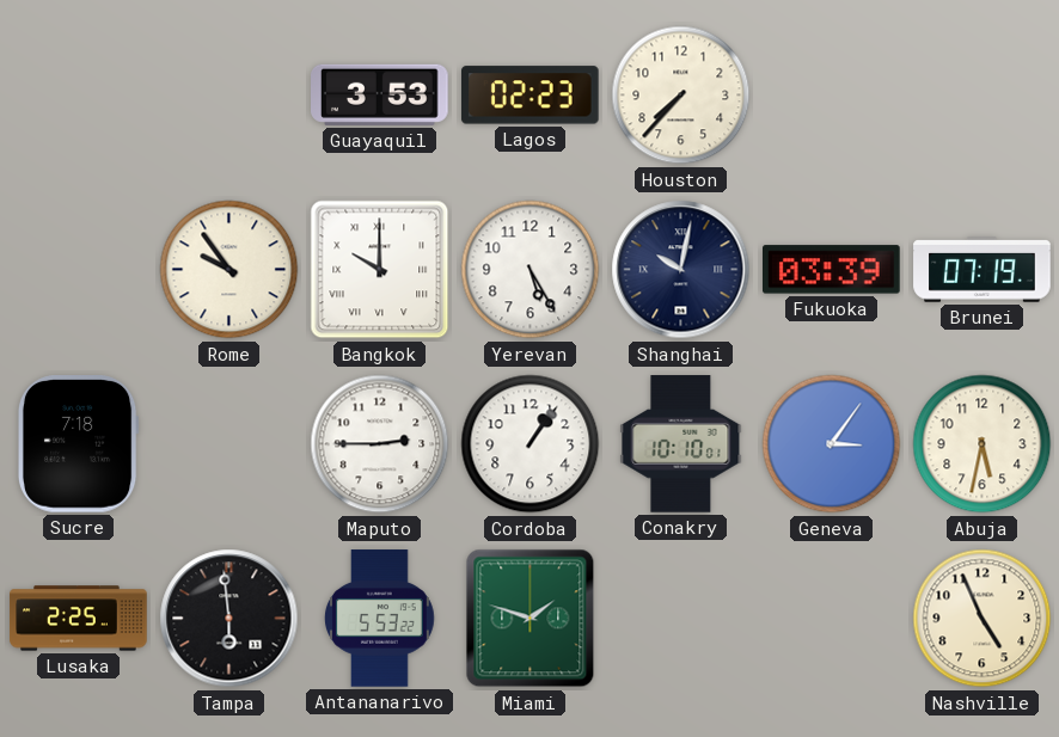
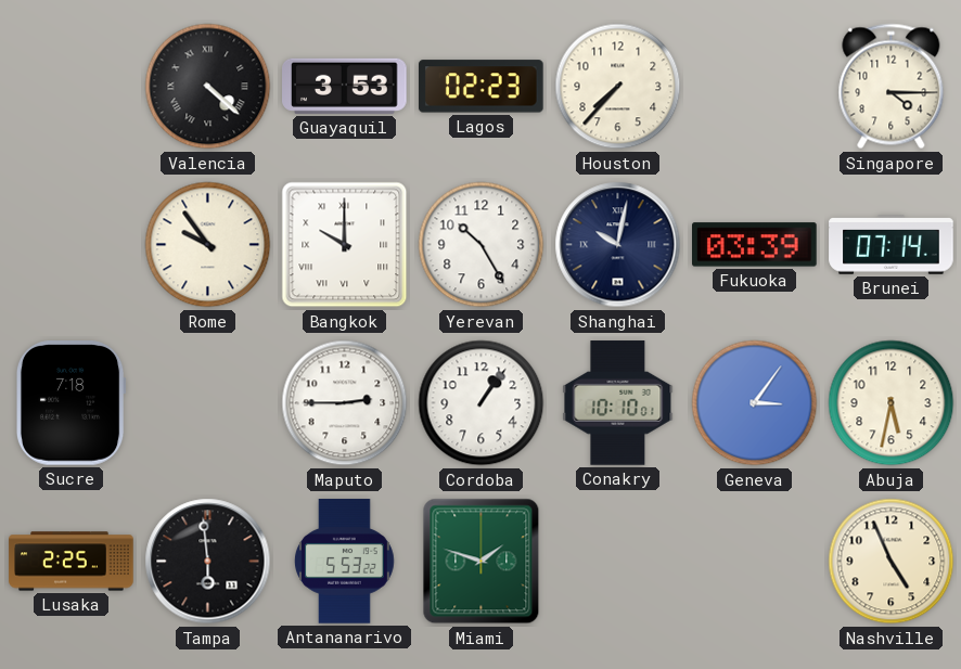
Valencia: none -> 4:22 (208, 87)
Singapore: none -> 4:15 (892, 87)
Yerevan: 5:25 -> 10:25 (482, 245)
Brunei: 07:19 -> 07:14 (892, 245)
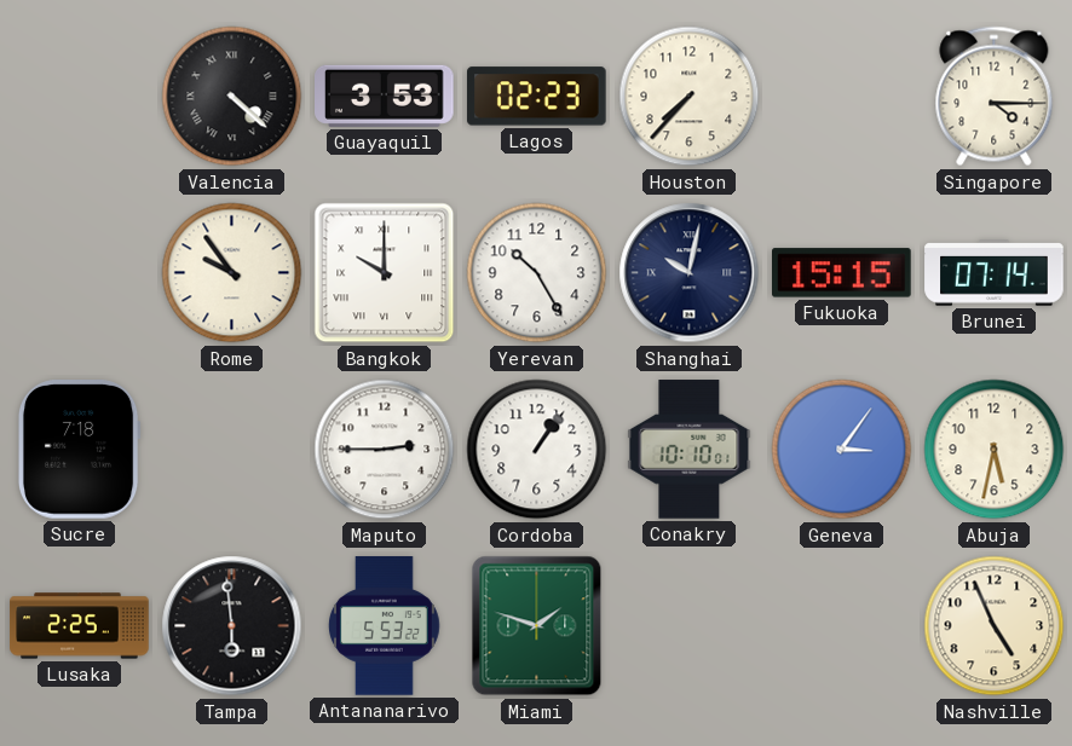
Fukuoka: 03:39 -> 15:15 (842, 273)
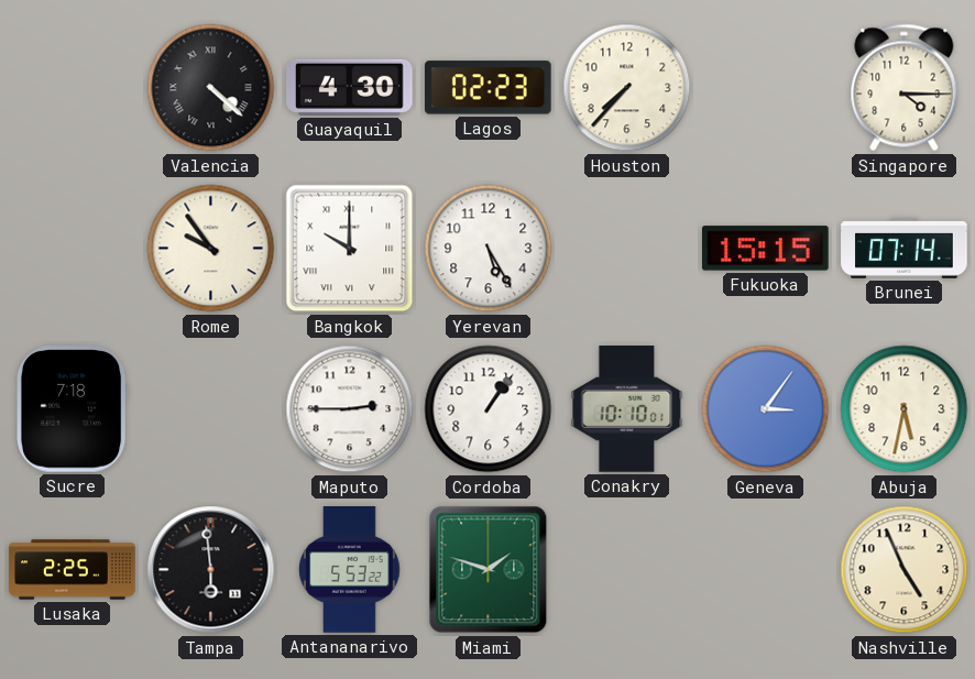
Guayaquil: 3:53 -> 4:30 (350, 87)
Yerevan: 10:25 -> 5:25 (489, 249)
Shanghai: 10:02 -> none (690, 273)
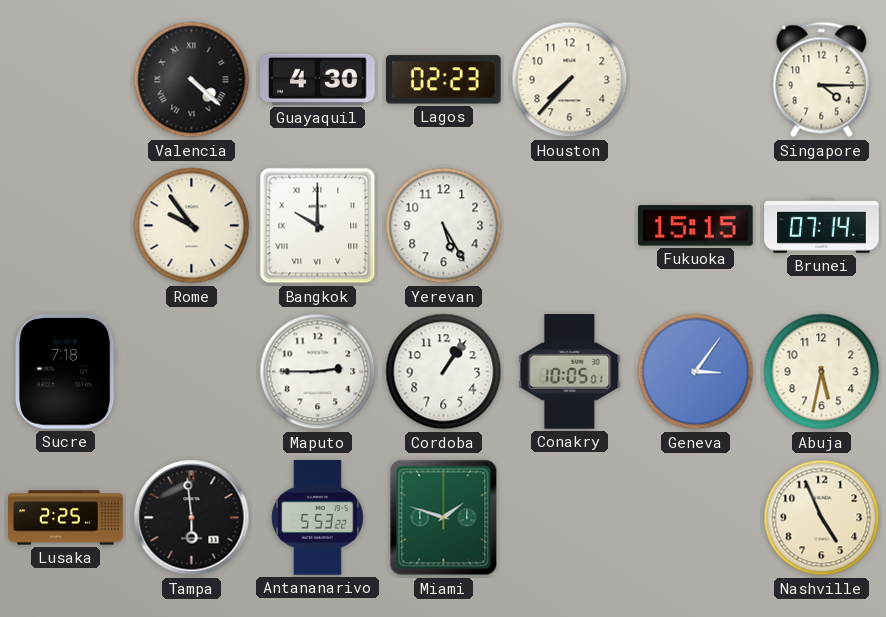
Conakry: 10:10 -> 10:05 (570, 372)
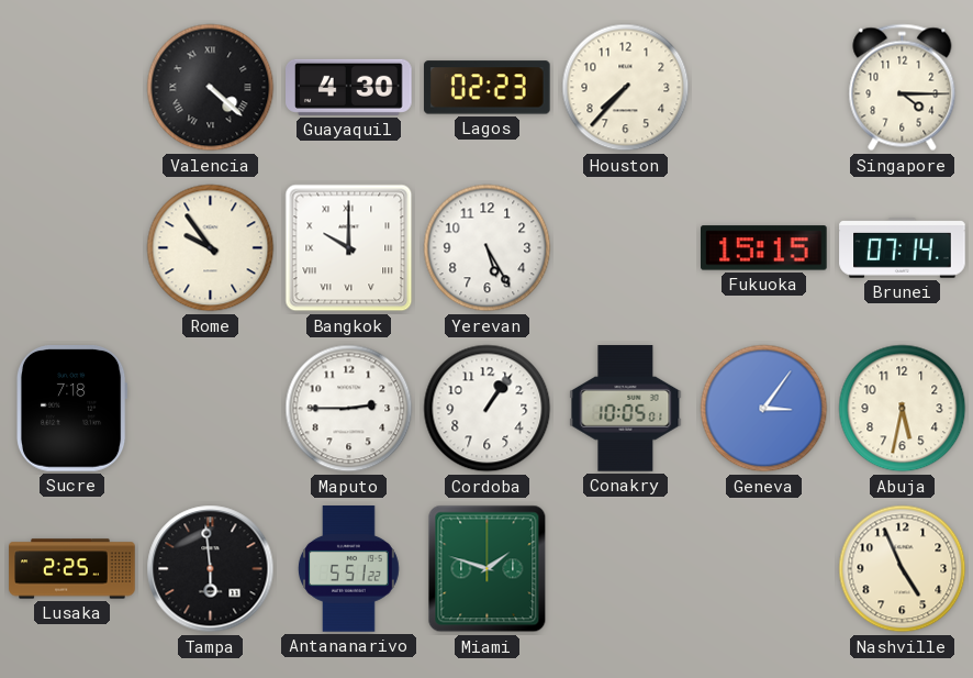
Antananarivo: 5:53 -> 5:51 (349, 569)
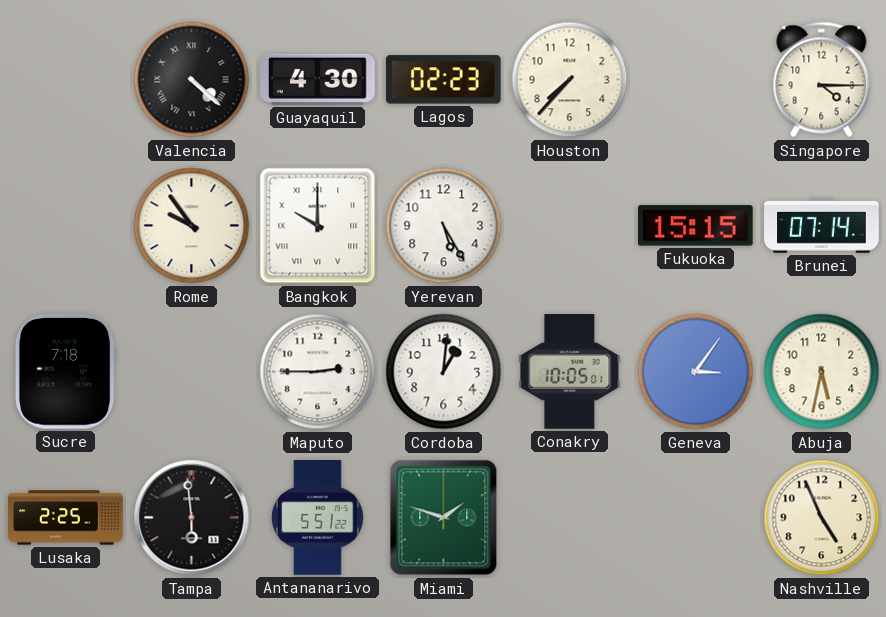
Cordoba: 1:06 -> 1:01 (444, 372)
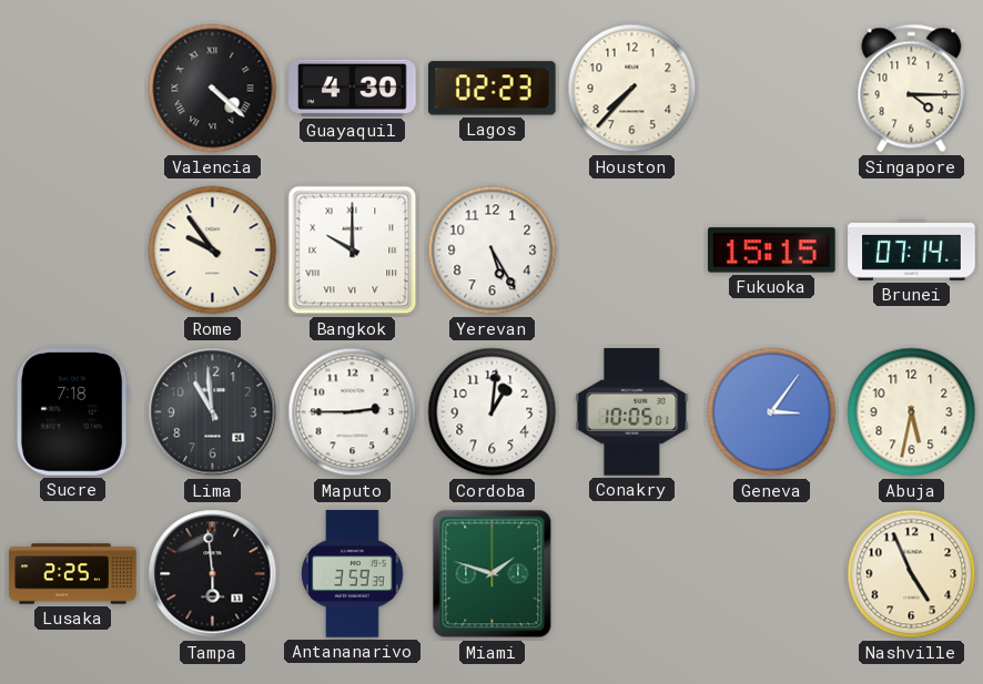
Lima: none -> 10:59 (213, 412)
Antananarivo: 5:51 -> 3:59 (353, 574)
